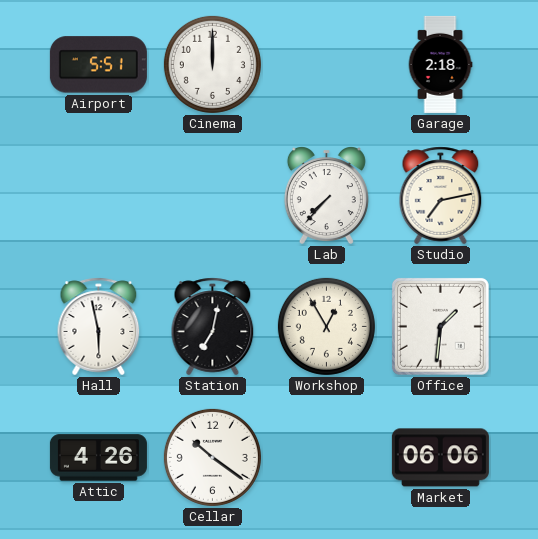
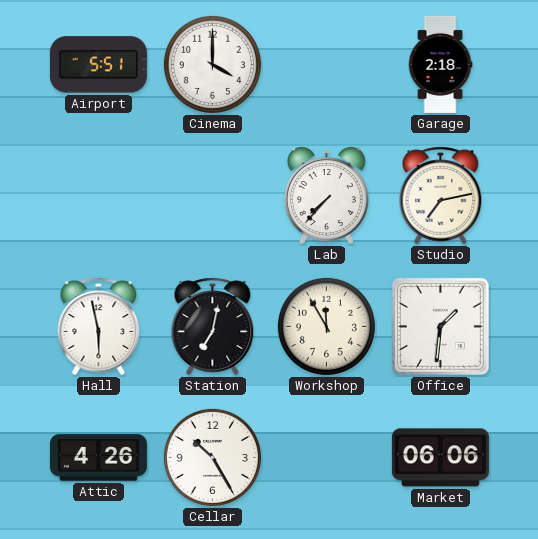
Cinema: 12:00 -> 4:00 (212, 64)
Workshop: 12:55 -> 11:55 (326, 326)
Cellar: 10:21 -> 10:25 (212, 457)
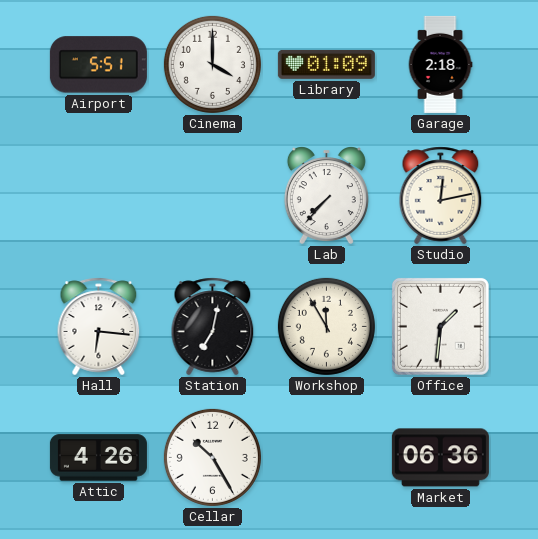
Library: none -> 01:09 (326, 64)
Studio: 7:13 -> 12:13 (441, 196)
Hall: 5:58 -> 6:16 (99, 327)
Market: 06:06 -> 06:36 (440, 458)
